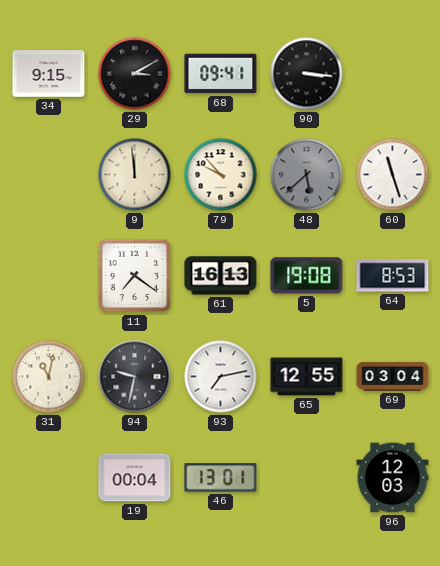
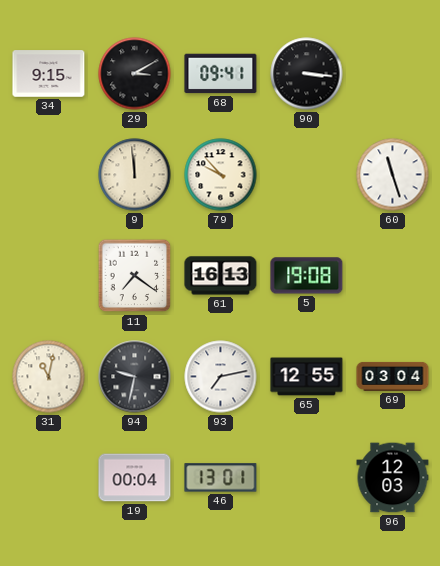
48: 5:38 -> none (307, 175)
64: 8:53 -> none (393, 276)
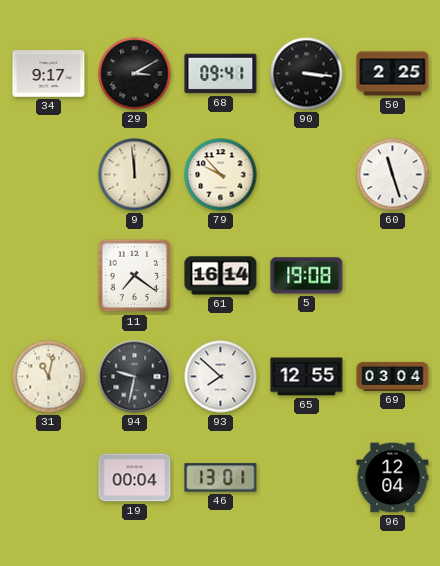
34: 9:15 -> 9:17 (49, 74)
50: none -> 2:25 (393, 74)
61: 16:13 -> 16:14 (221, 276)
93: 7:13 -> 7:52 (221, 377)
96: 12:03 -> 12:04 (393, 478)
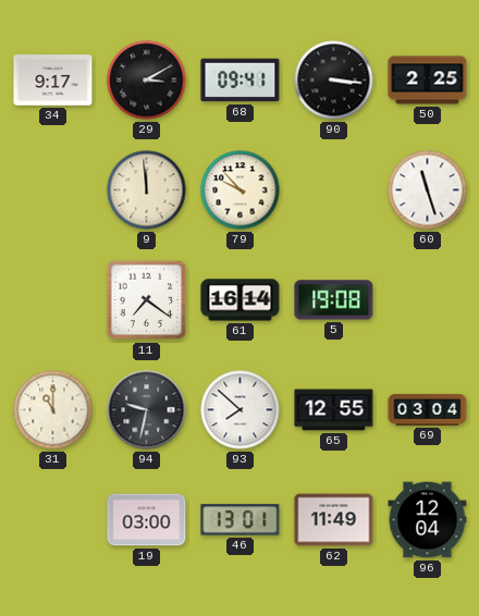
31: 11:02 -> 11:00 (53, 410)
19: 00:04 -> 03:00 (147, 520)
62: none -> 11:49 (334, 520)
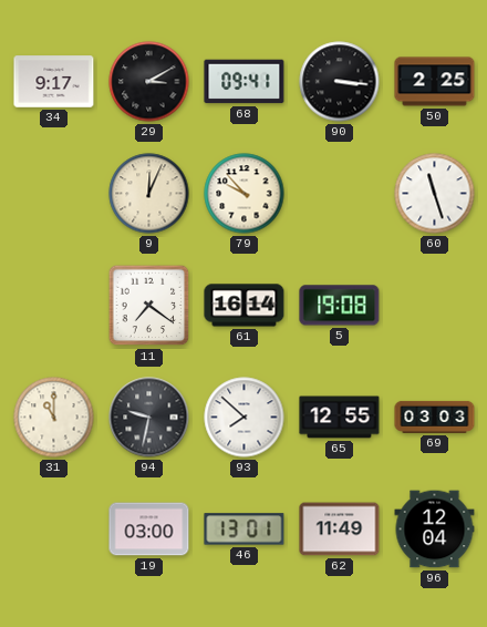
9: 11:59 -> 12:04 (149, 194)
69: 03:04 -> 03:03 (435, 417)
